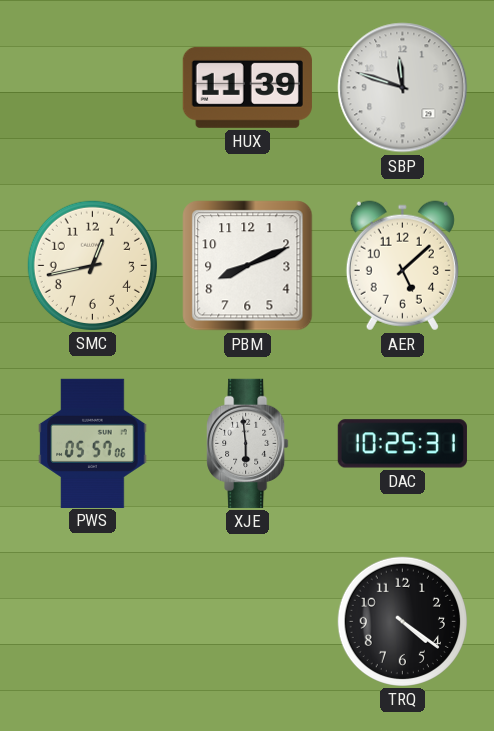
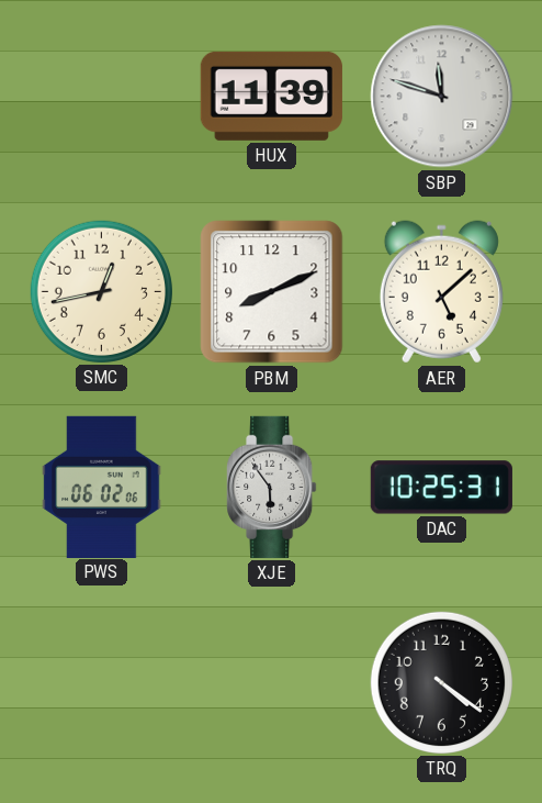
PWS: 05:57 -> 06:02 (102, 487)
XJE: 5:59 -> 5:54 (272, 487)
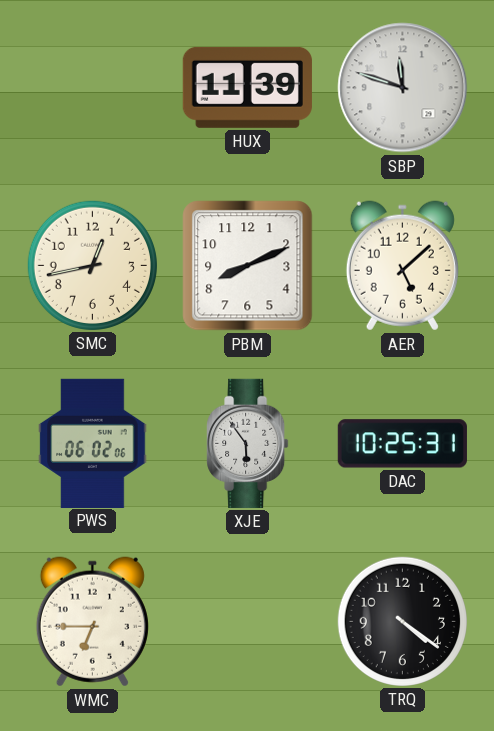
WMC: none -> 6:45 (92, 622)
